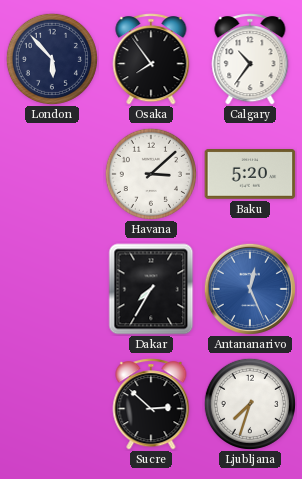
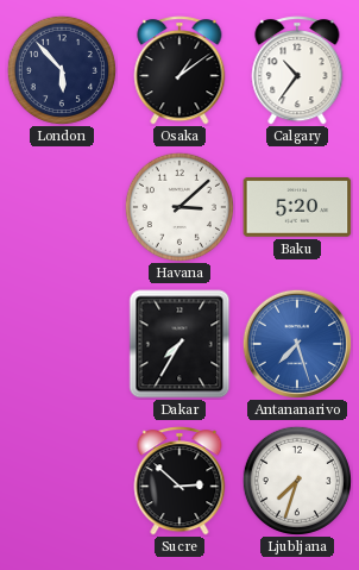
Osaka: 7:54 -> 1:09 (179, 70)
Antananarivo: 12:26 -> 7:27 (297, 344)
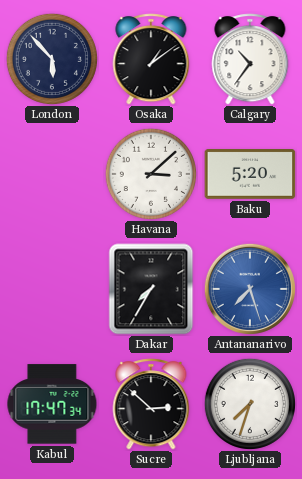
Kabul: none -> 17:47 (52, 404)
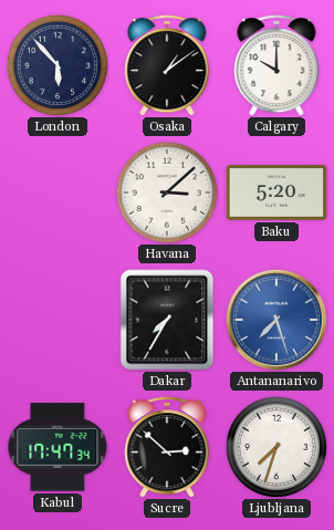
Calgary: 10:36 -> 10:00 (276, 65)
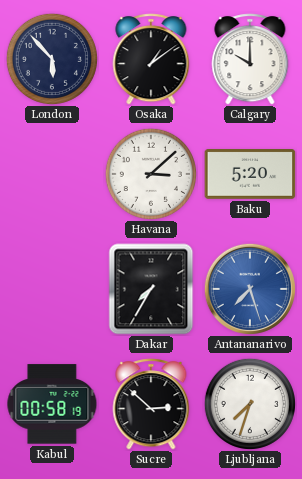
Kabul: 17:47 -> 00:58 (52, 404)
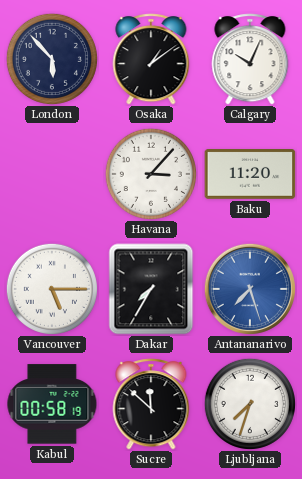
Calgary: 10:00 -> 10:04 (250, 59)
Havana: 3:08 -> 3:07 (151, 174)
Baku: 5:20 -> 11:20 (250, 175)
Vancouver: none -> 5:15 (52, 289)
Sucre: 2:52 -> 11:52 (151, 404)
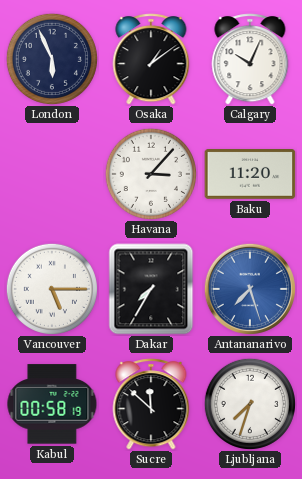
London: 5:53 -> 5:56 (52, 59)
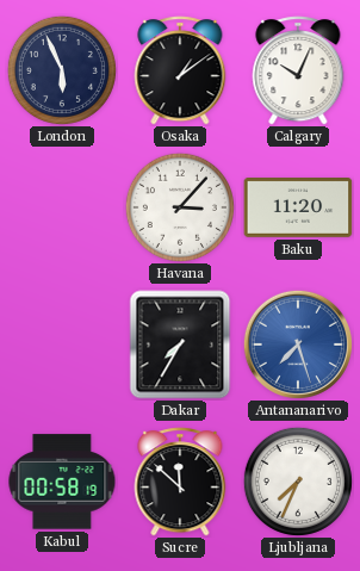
Vancouver: 5:15 -> none (52, 289)
Ljubljana: 7:33 -> 7:34 (298, 482)
